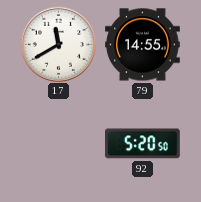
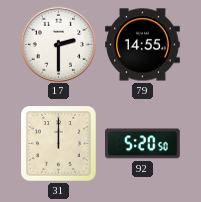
17: 11:40 -> 2:30 (58, 44)
31: none -> 12:00 (59, 144)
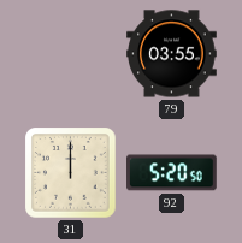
17: 2:30 -> none (58, 44)
79: 14:55 -> 03:55 (172, 54)
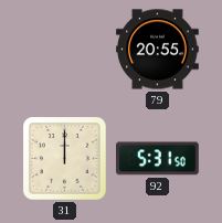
79: 03:55 -> 20:55 (158, 50)
92: 5:20 -> 5:31 (158, 159)
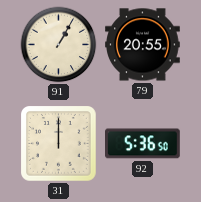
91: none -> 1:05 (59, 45)
92: 5:31 -> 5:36 (143, 144)
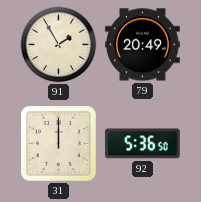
91: 1:05 -> 1:55 (59, 45)
79: 20:55 -> 20:49 (143, 45)
